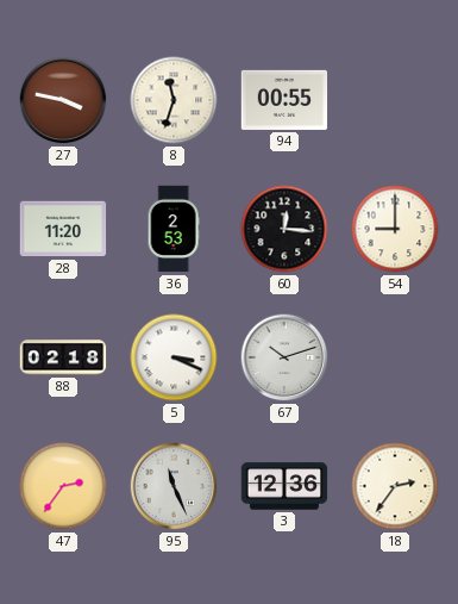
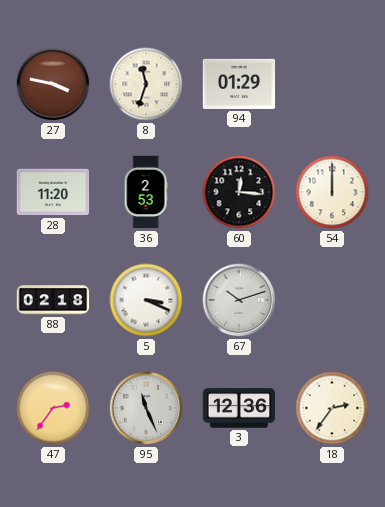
94: 00:55 -> 01:29 (239, 84)
54: 9:00 -> 12:00 (332, 192)
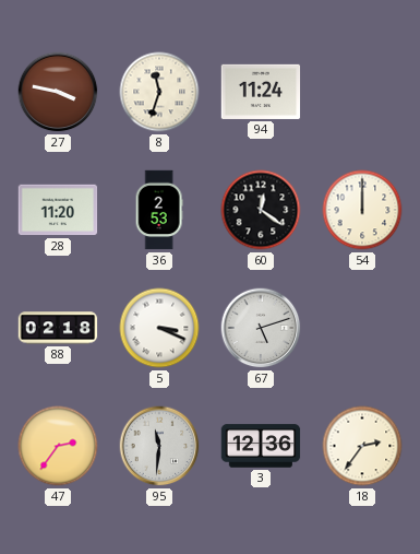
94: 01:29 -> 11:24 (261, 92)
60: 12:16 -> 12:21 (261, 210)
67: 10:12 -> 5:12 (261, 328)
95: 11:26 -> 11:31 (159, 446)
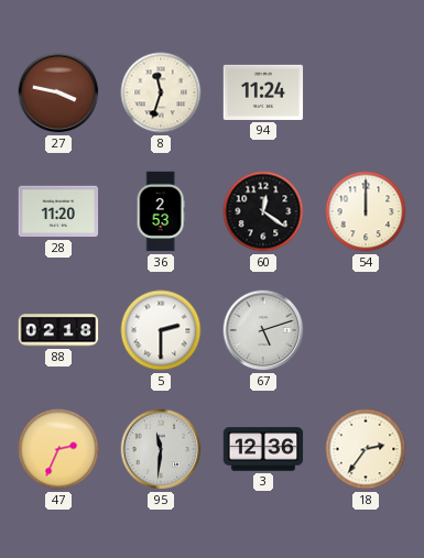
5: 3:19 -> 2:30 (161, 330)
47: 2:36 -> 2:34 (58, 449)
